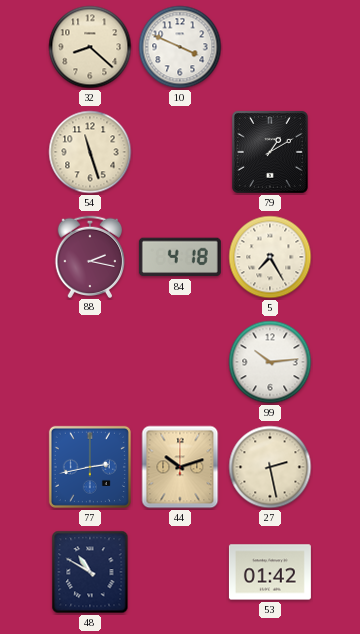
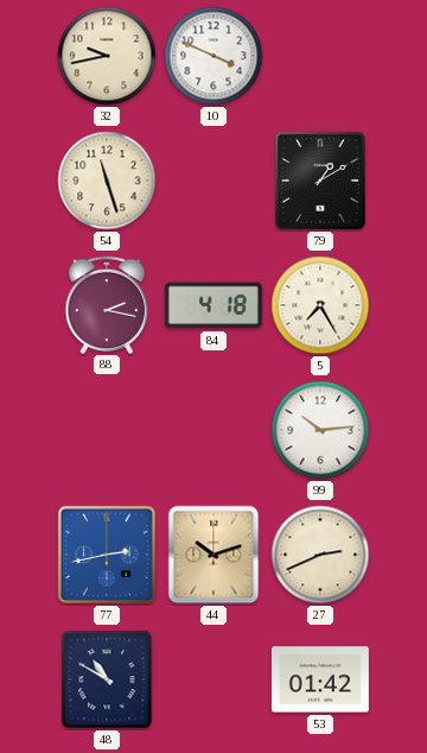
32: 8:22 -> 9:43 (107, 56)
27: 2:28 -> 2:41 (320, 555)
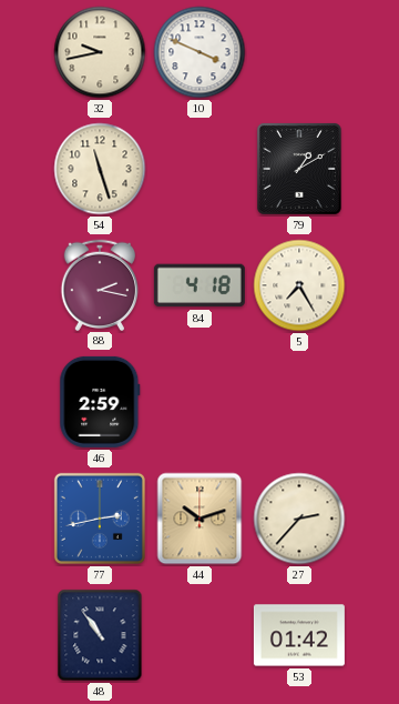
46: none -> 2:59 (100, 402)
99: 10:14 -> none (320, 430)
27: 2:41 -> 2:37 (299, 519)
48: 10:50 -> 10:54 (100, 635)
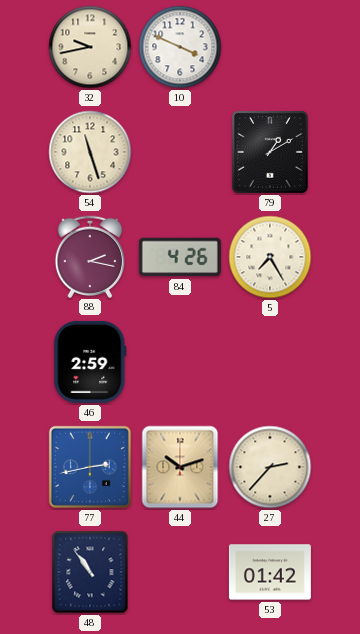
84: 4:18 -> 4:26 (180, 257)
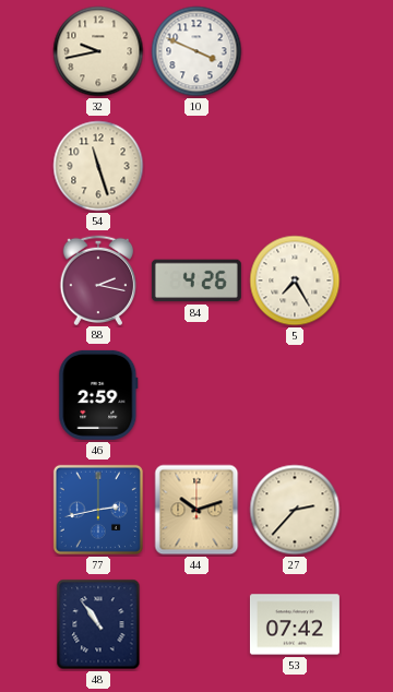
79: 1:10 -> none (270, 152)
53: 01:42 -> 07:42 (295, 624)
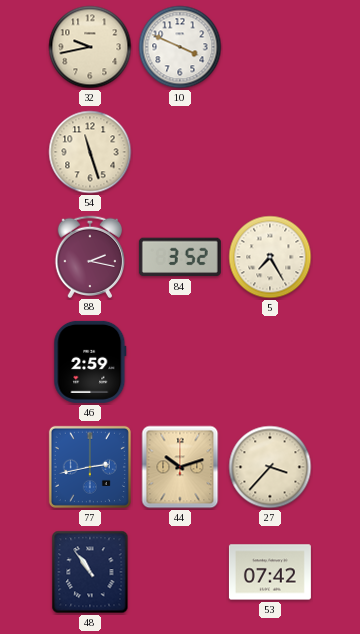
84: 4:26 -> 3:52 (180, 257)
27: 2:37 -> 3:37 (270, 467)
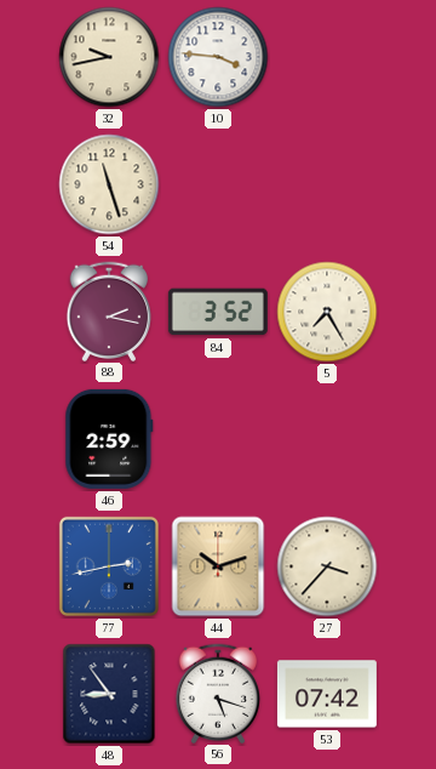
10: 3:49 -> 3:46 (218, 57)
48: 10:54 -> 8:54 (109, 694)
56: none -> 5:18 (218, 693)
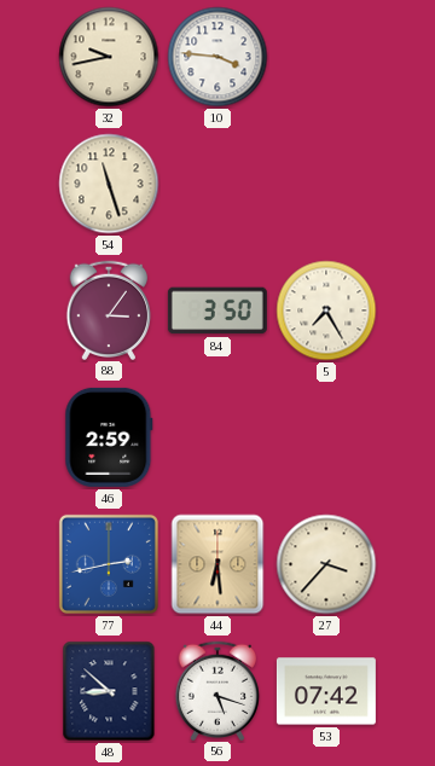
88: 2:17 -> 3:06 (109, 309)
84: 3:52 -> 3:50 (217, 311)
44: 10:12 -> 6:29 (217, 564)
48: 8:54 -> 8:52 (109, 691)
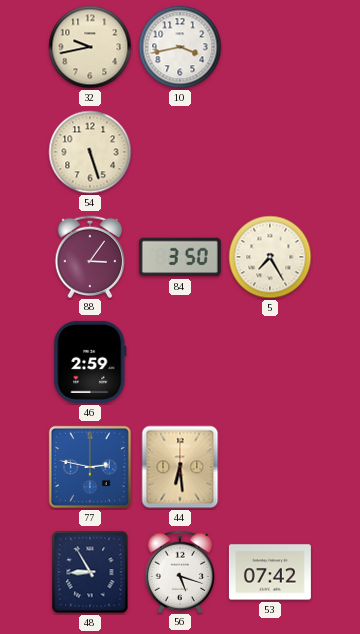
10: 3:46 -> 3:43 (180, 47)
54: 11:27 -> 5:27 (90, 152)
77: 2:43 -> 2:47 (90, 467)
27: 3:37 -> none (326, 564)
48: 8:52 -> 8:55 (90, 572)
